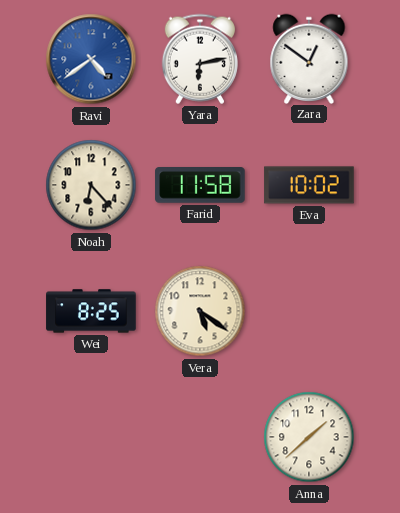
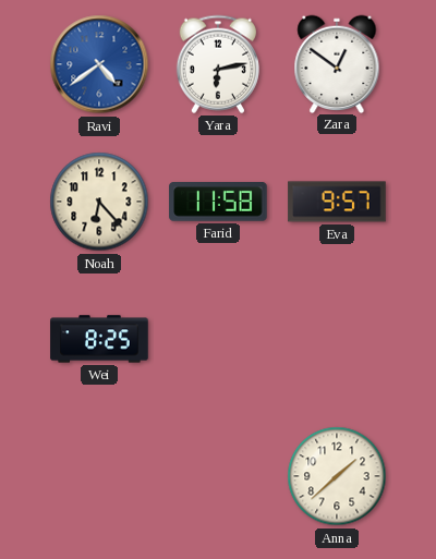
Eva: 10:02 -> 9:57 (337, 202)
Vera: 5:21 -> none (200, 311)
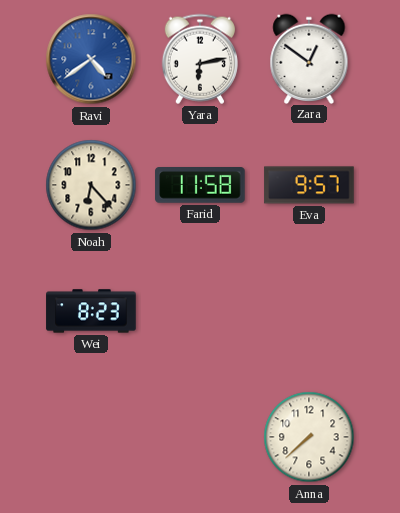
Wei: 8:25 -> 8:23 (91, 311)
Anna: 1:38 -> 7:38 (309, 437)
